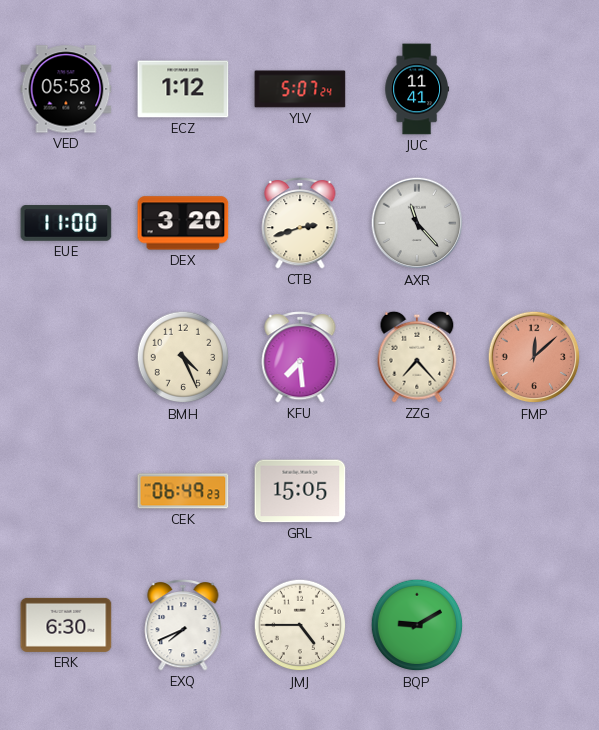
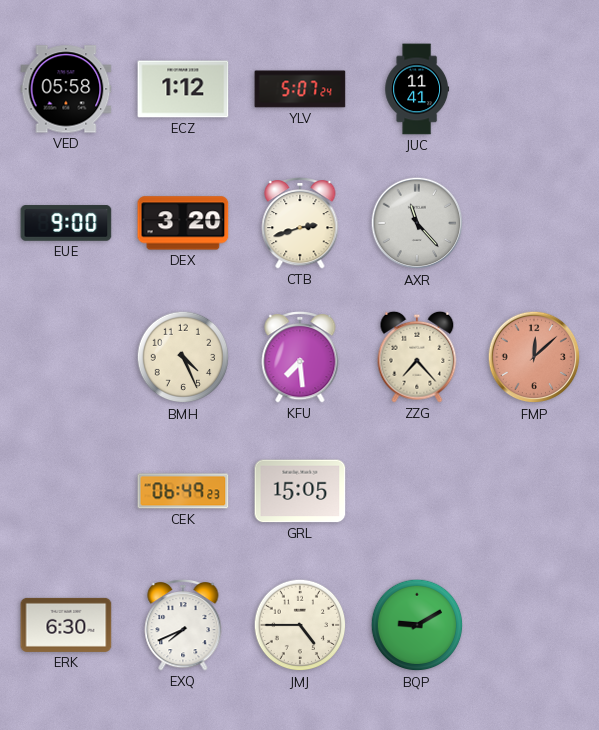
EUE: 11:00 -> 9:00 (66, 223)
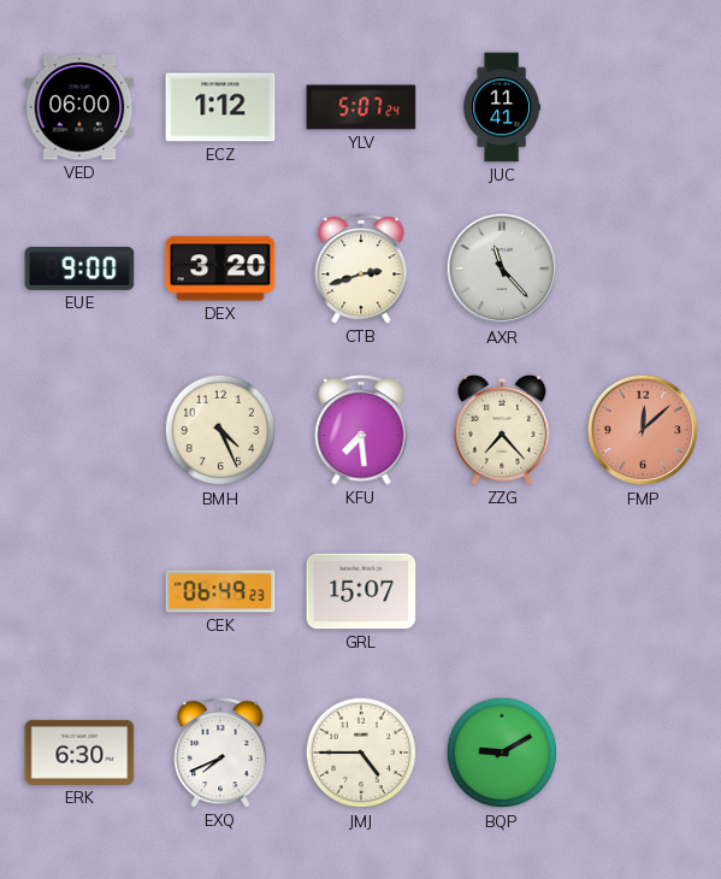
VED: 05:58 -> 06:00 (79, 107)
GRL: 15:05 -> 15:07 (361, 591)
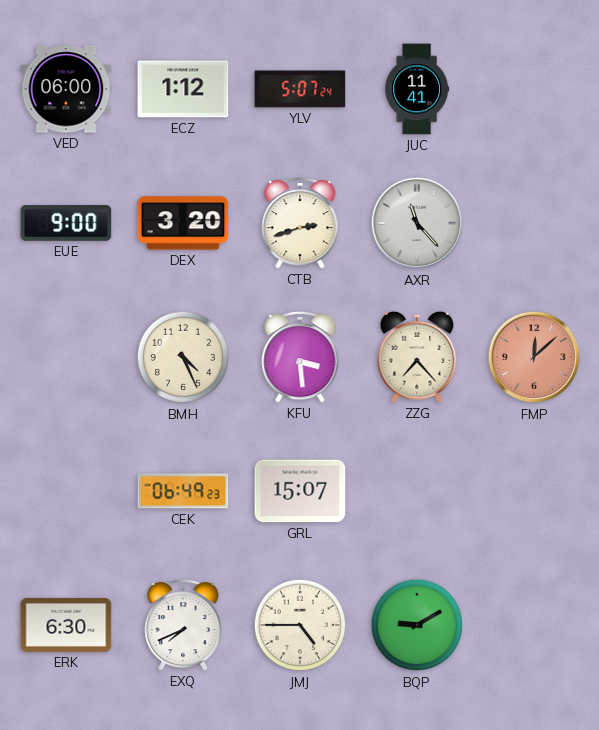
KFU: 7:29 -> 3:29 (300, 357)
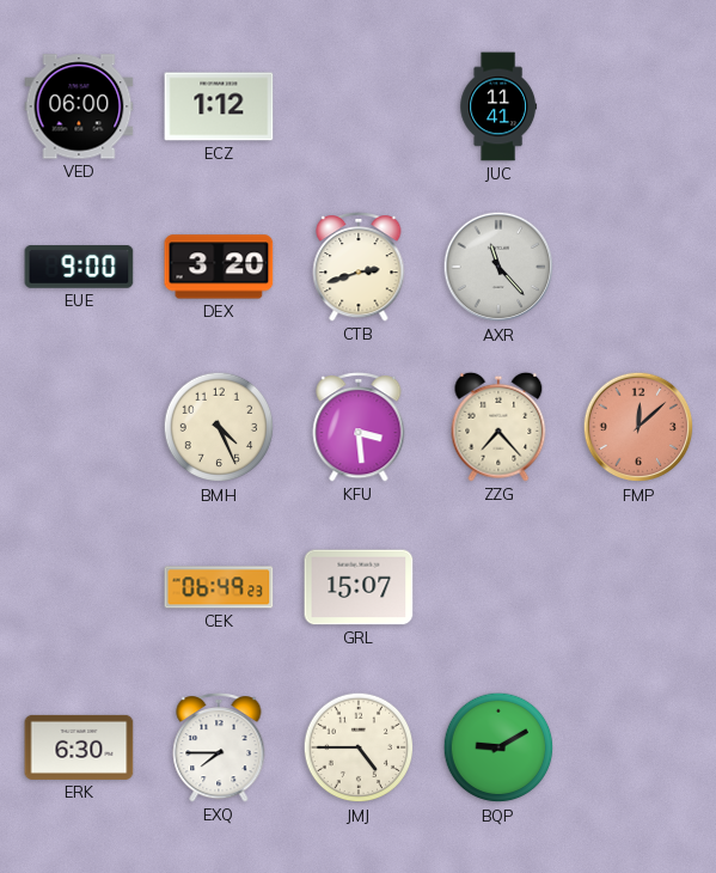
YLV: 5:07 -> none (300, 89)
EXQ: 7:41 -> 7:45 (219, 747)
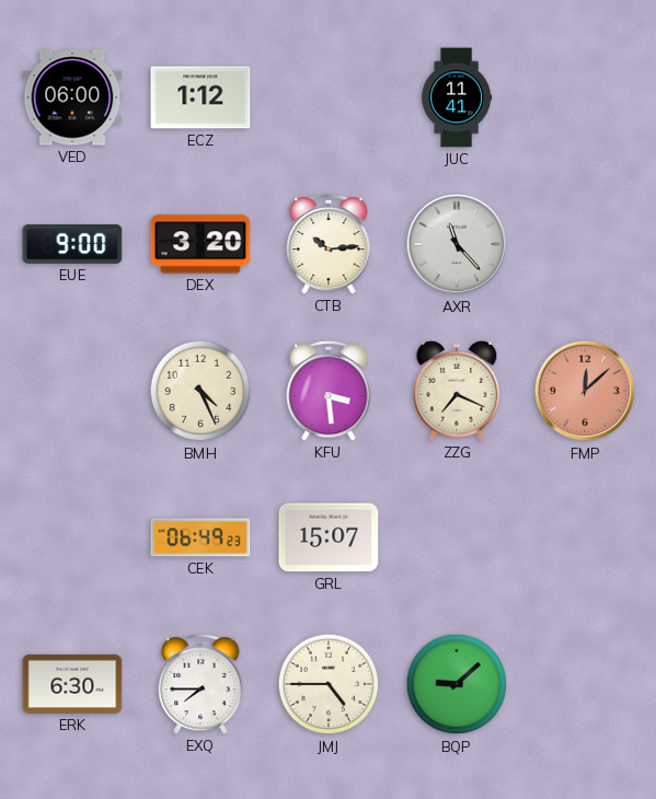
CTB: 2:42 -> 10:14 (329, 244)
ZZG: 7:23 -> 7:19 (457, 391)
BQP: 9:10 -> 9:08 (457, 684)
